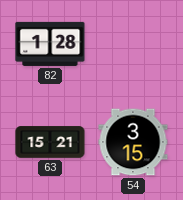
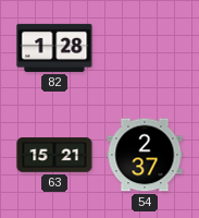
54: 3:15 -> 2:37 (145, 155)
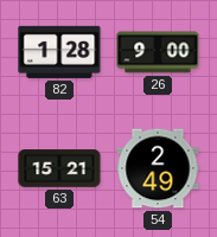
26: none -> 9:00 (158, 52)
54: 2:37 -> 2:49 (158, 168)
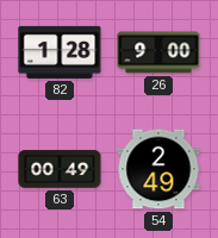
63: 15:21 -> 00:49 (60, 169)
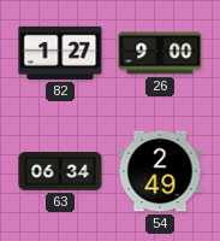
82: 1:28 -> 1:27 (60, 53)
63: 00:49 -> 06:34 (60, 171)
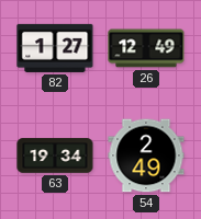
26: 9:00 -> 12:49 (146, 48)
63: 06:34 -> 19:34 (55, 155)
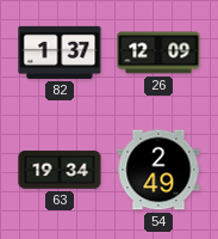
82: 1:27 -> 1:37 (60, 53)
26: 12:49 -> 12:09 (158, 53)
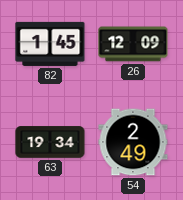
82: 1:37 -> 1:45 (50, 44)
